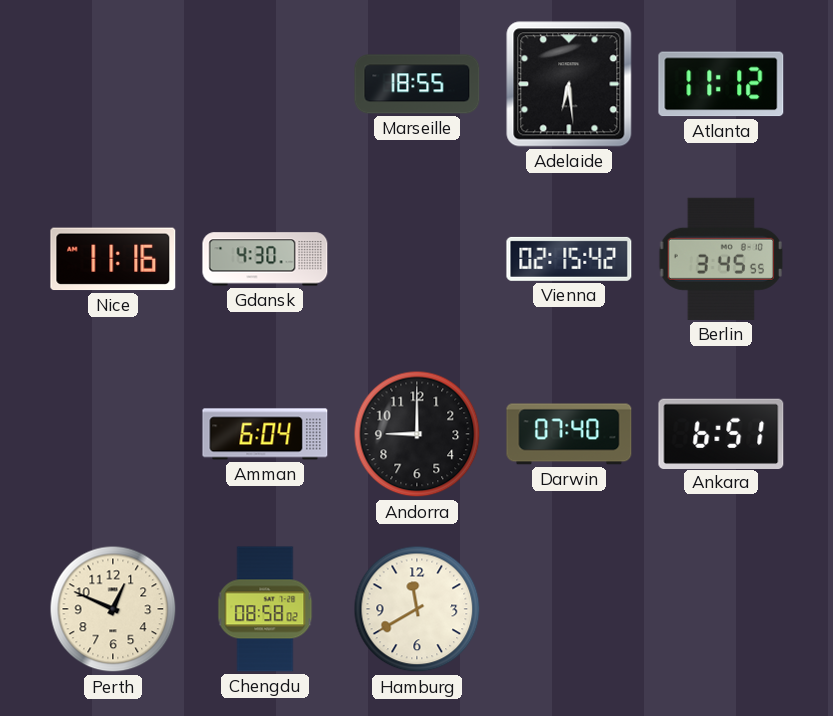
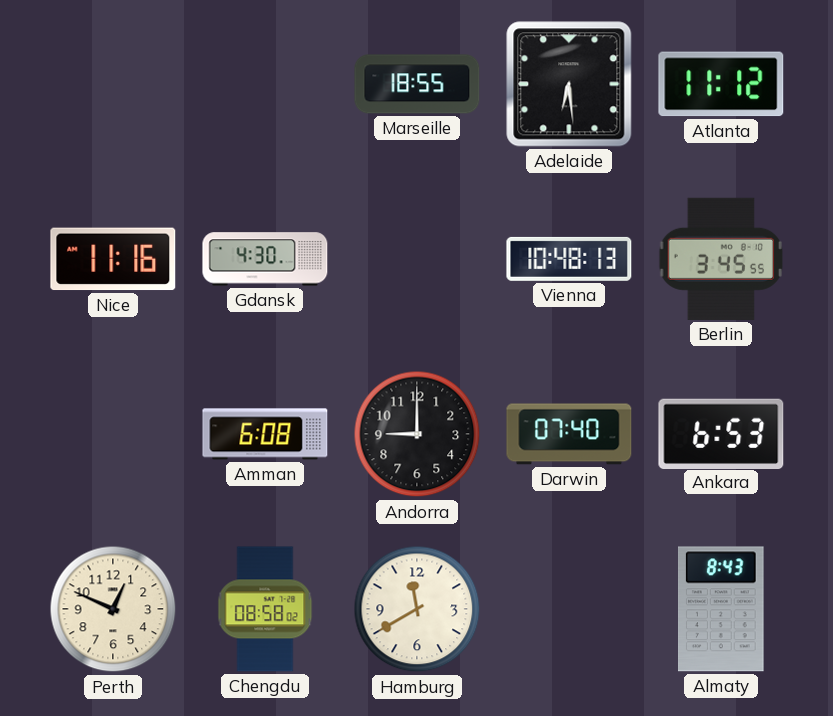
Vienna: 02:15 -> 10:48 (569, 259)
Amman: 6:04 -> 6:08 (265, 434)
Ankara: 6:51 -> 6:53 (721, 433)
Almaty: none -> 8:43 (722, 609)
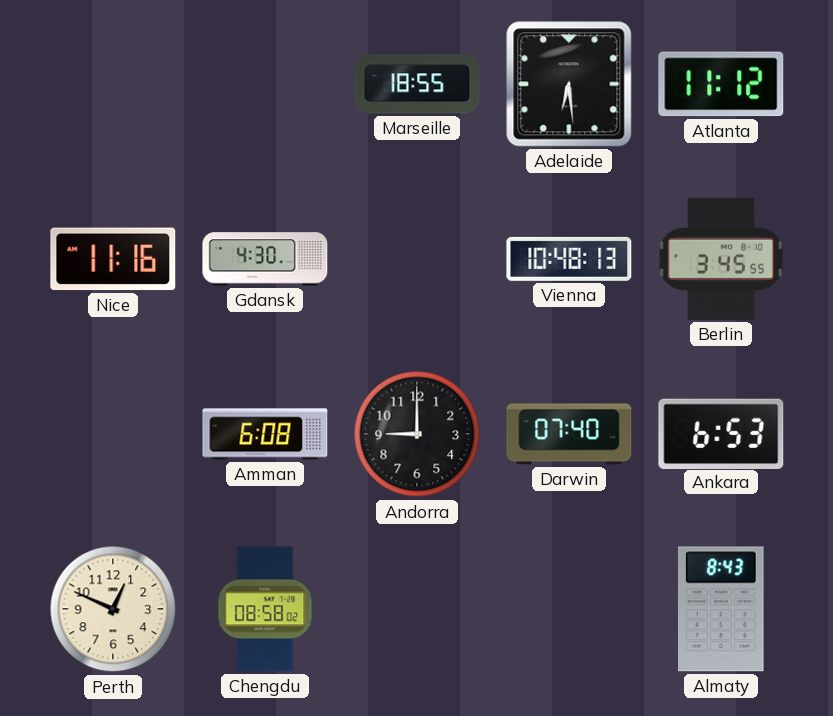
Hamburg: 11:40 -> none (417, 609)
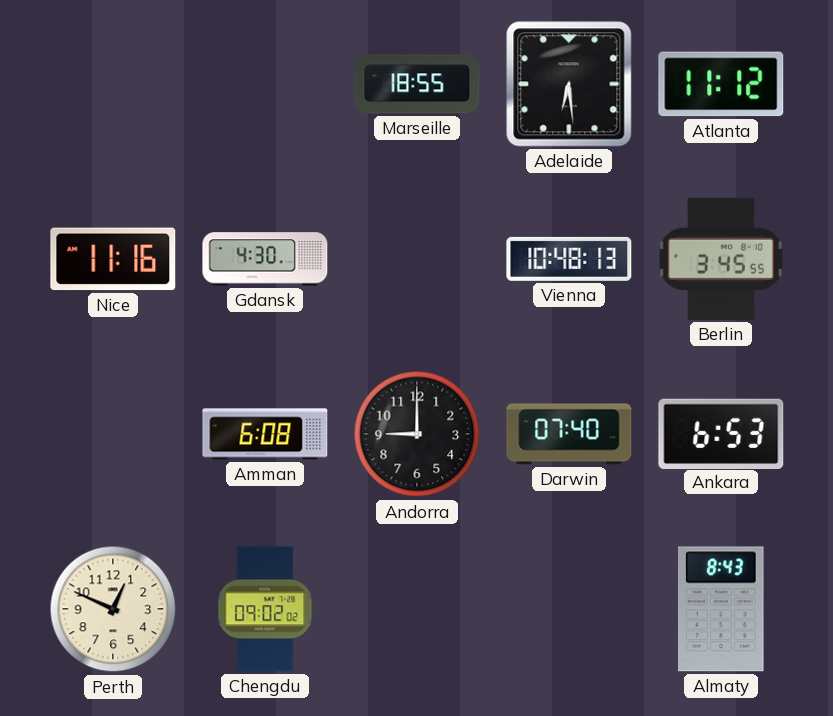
Chengdu: 08:58 -> 09:02 (265, 609)
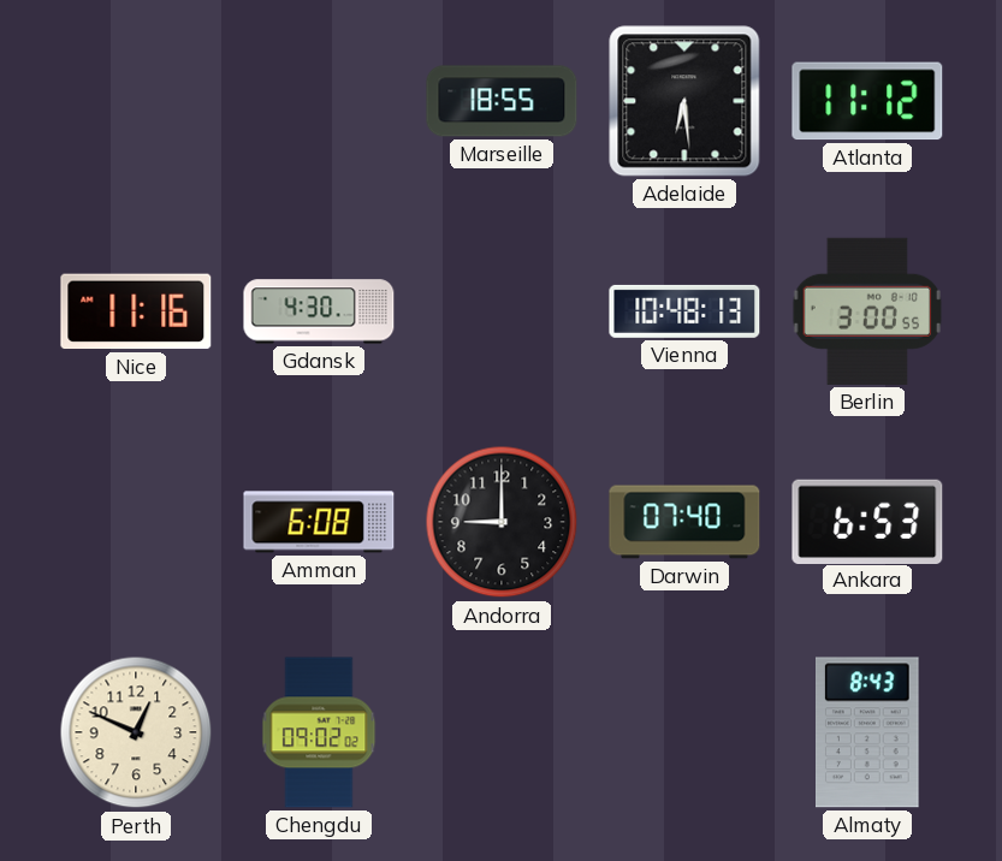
Berlin: 3:45 -> 3:00 (867, 311)
